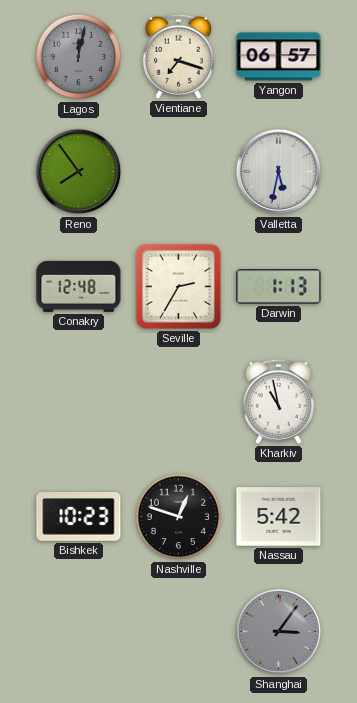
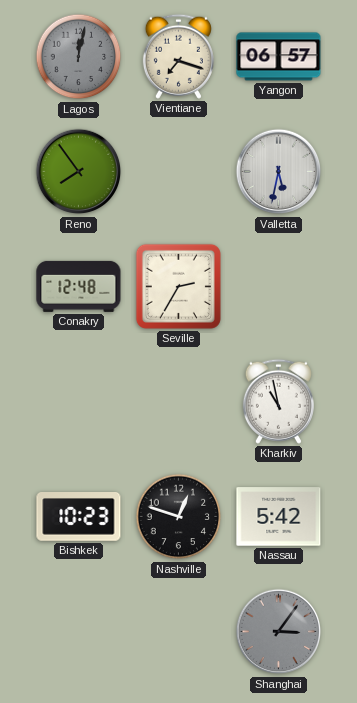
Darwin: 1:13 -> none (279, 287)
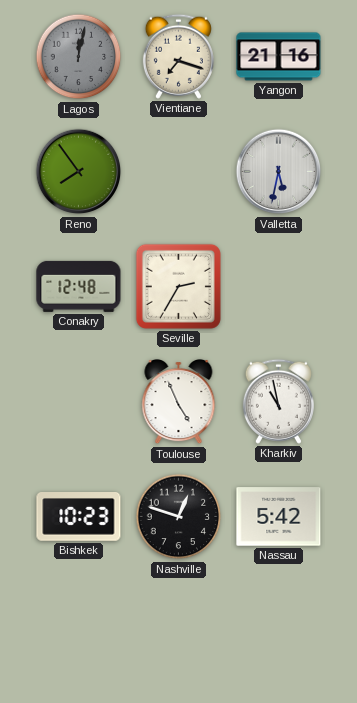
Yangon: 06:57 -> 21:16 (279, 57)
Toulouse: none -> 4:56 (179, 403)
Shanghai: 3:06 -> none (279, 632)
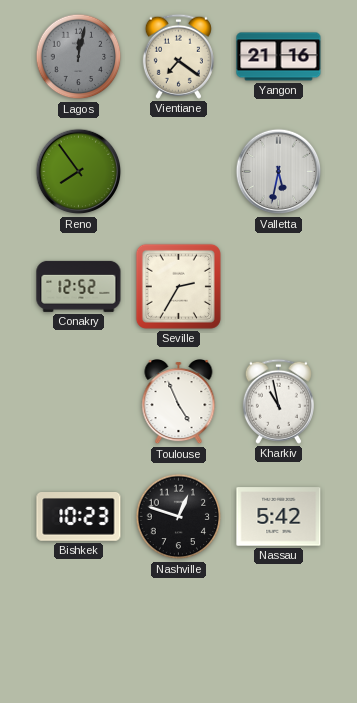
Vientiane: 7:18 -> 7:21 (178, 56)
Conakry: 12:48 -> 12:52 (79, 286)
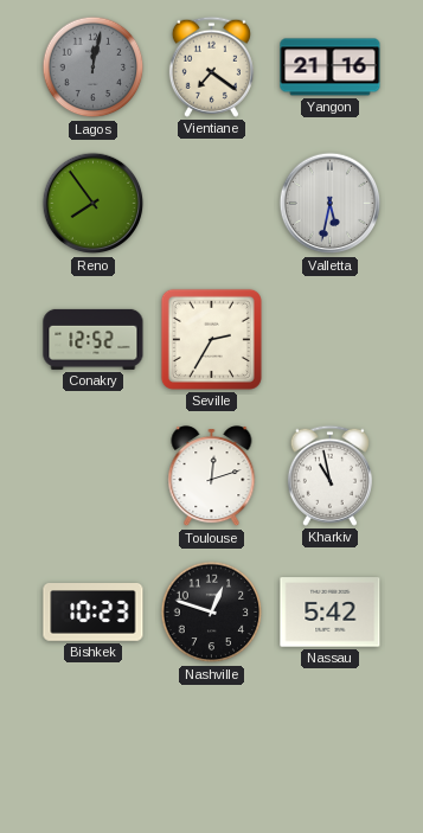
Toulouse: 4:56 -> 12:12 (212, 478)
